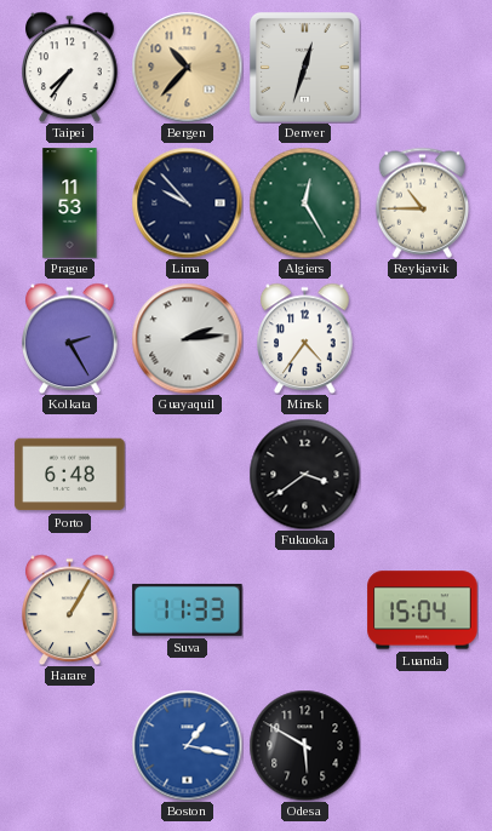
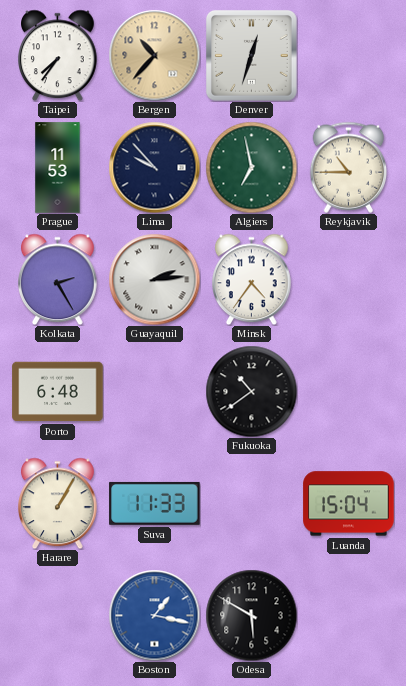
Algiers: 12:25 -> 6:58 (251, 167)
Fukuoka: 3:39 -> 10:39 (251, 391)
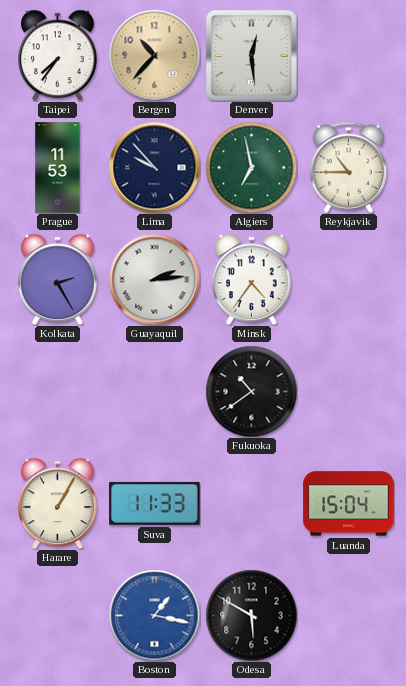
Denver: 12:33 -> 12:29 (251, 55)
Porto: 6:48 -> none (58, 392)
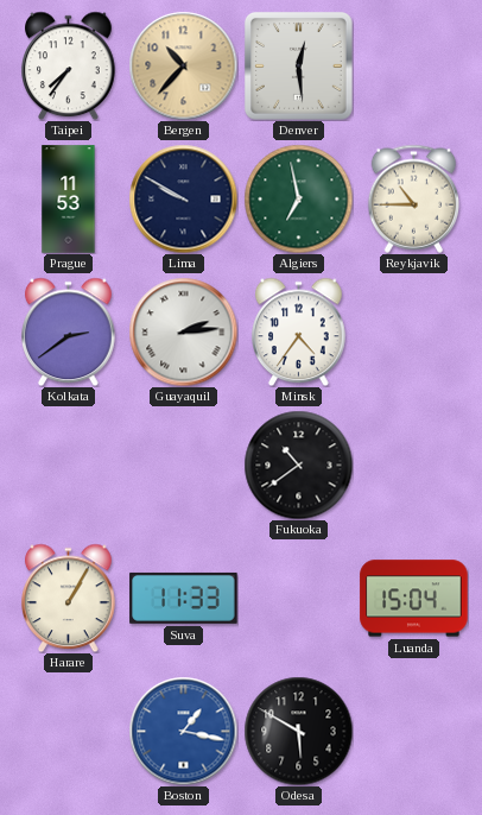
Lima: 9:53 -> 9:50 (183, 198)
Kolkata: 2:25 -> 2:39 (69, 331)
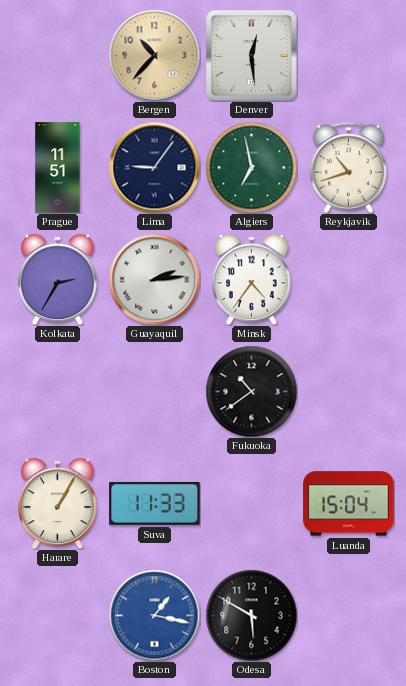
Taipei: 7:36 -> none (69, 65)
Prague: 11:53 -> 11:51 (58, 168)
Lima: 9:50 -> 9:06 (154, 167)
Reykjavik: 10:45 -> 10:42 (349, 167)
Kolkata: 2:39 -> 2:35 (58, 279)
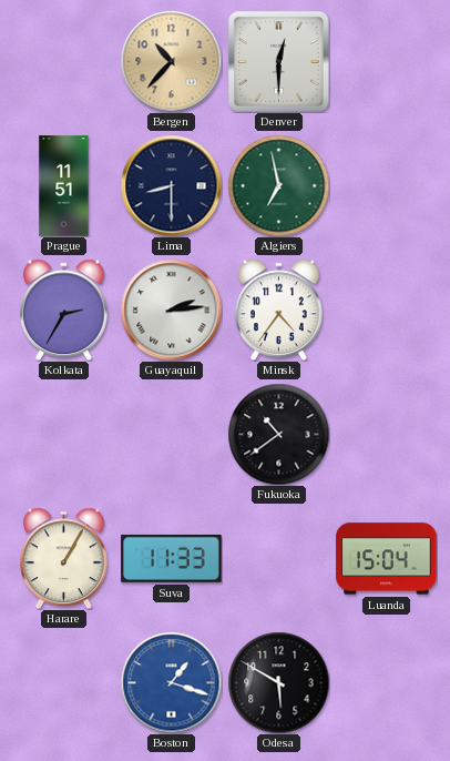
Denver: 12:29 -> 12:30 (278, 61)
Lima: 9:06 -> 8:30 (171, 185)
Reykjavik: 10:42 -> none (349, 167)
Boston: 1:17 -> 1:18 (171, 682)
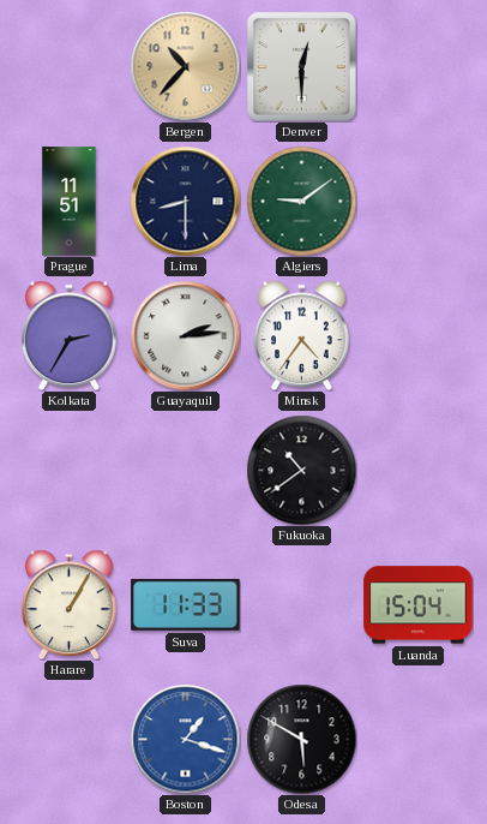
Algiers: 6:58 -> 9:09 (301, 201)
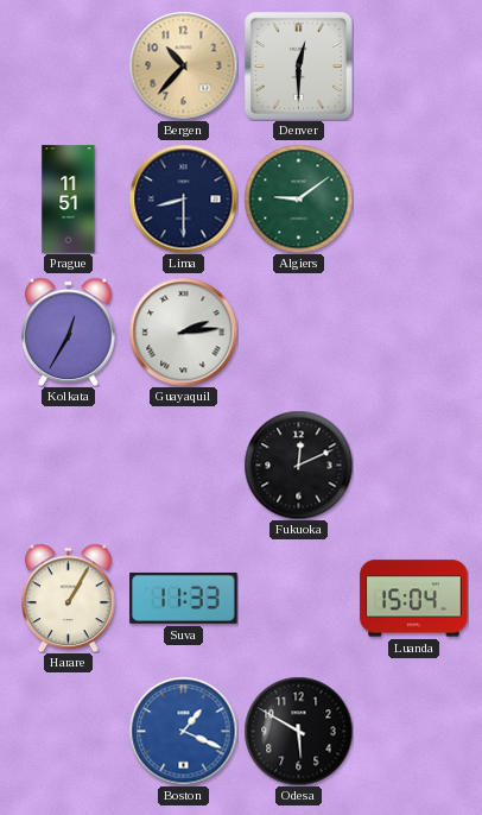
Kolkata: 2:35 -> 12:35 (69, 331)
Minsk: 4:36 -> none (302, 335)
Fukuoka: 10:39 -> 12:11 (298, 465)
Boston: 1:18 -> 1:19 (183, 731)
